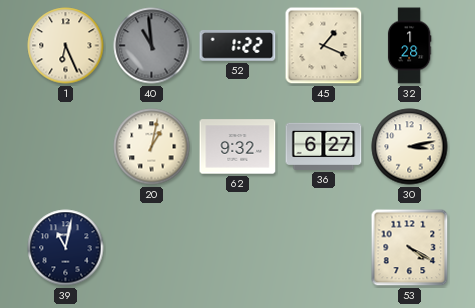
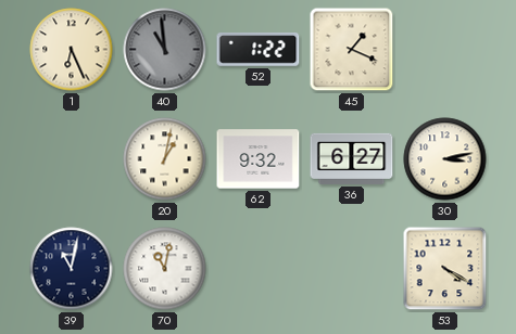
32: 1:28 -> none (409, 46)
70: none -> 11:02 (165, 269)
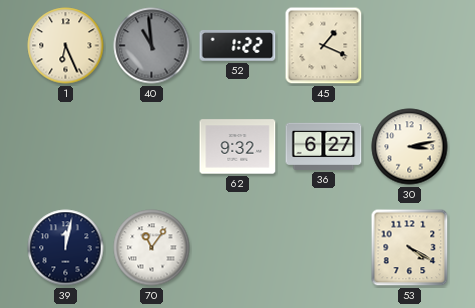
20: 1:02 -> none (165, 159)
39: 11:02 -> 12:02 (66, 248)
70: 11:02 -> 11:06 (152, 248)
